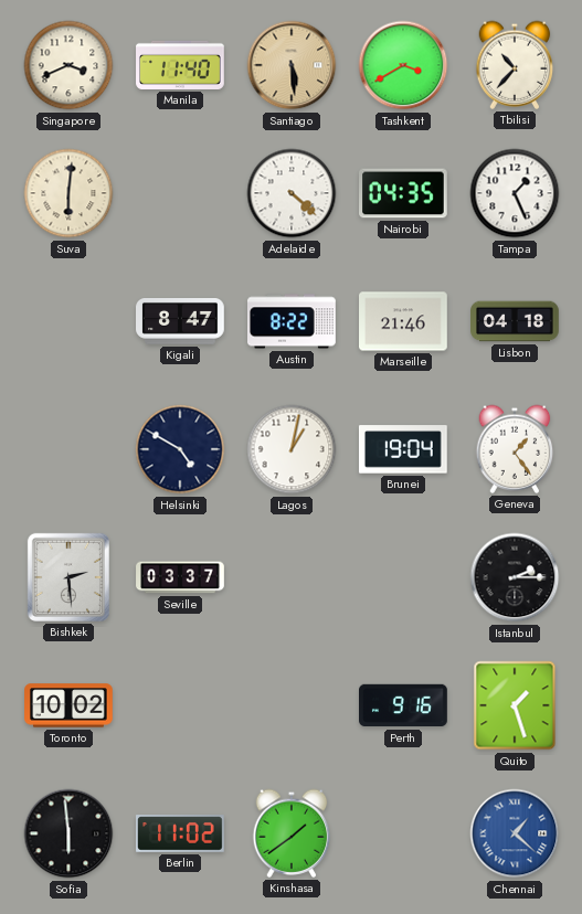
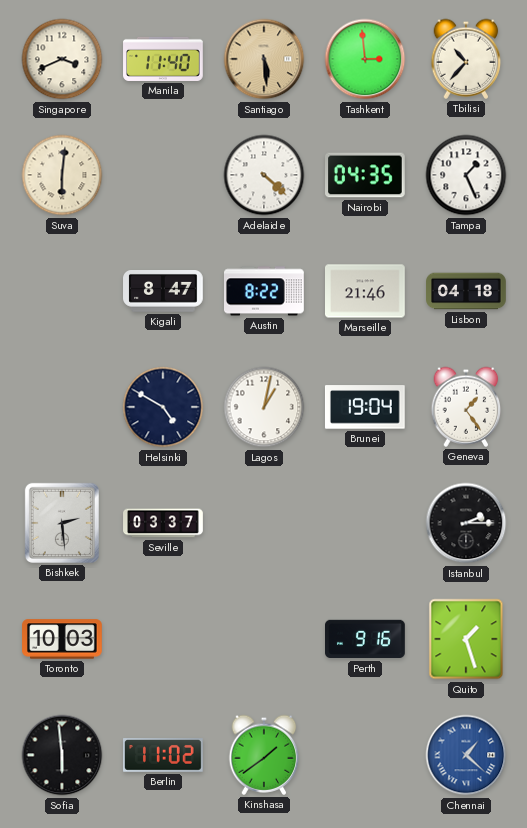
Tashkent: 3:40 -> 2:59 (365, 59)
Toronto: 10:02 -> 10:03 (62, 639)
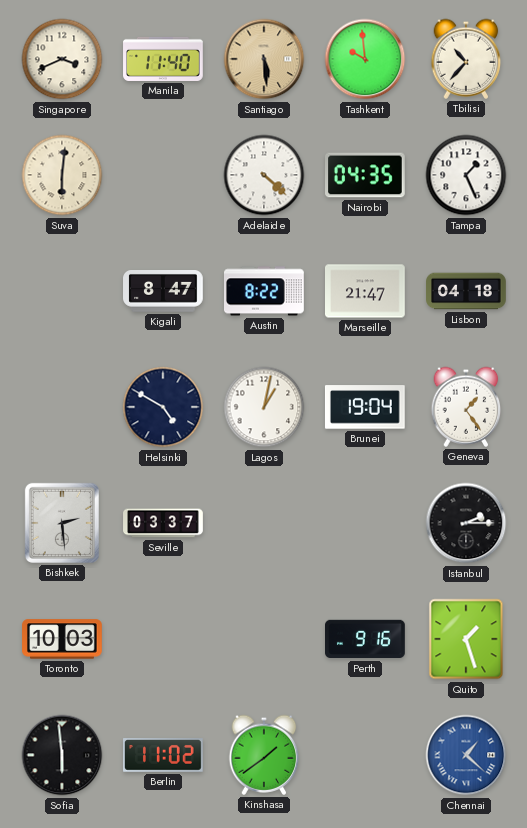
Tashkent: 2:59 -> 9:59 (365, 59)
Marseille: 21:46 -> 21:47 (366, 291)
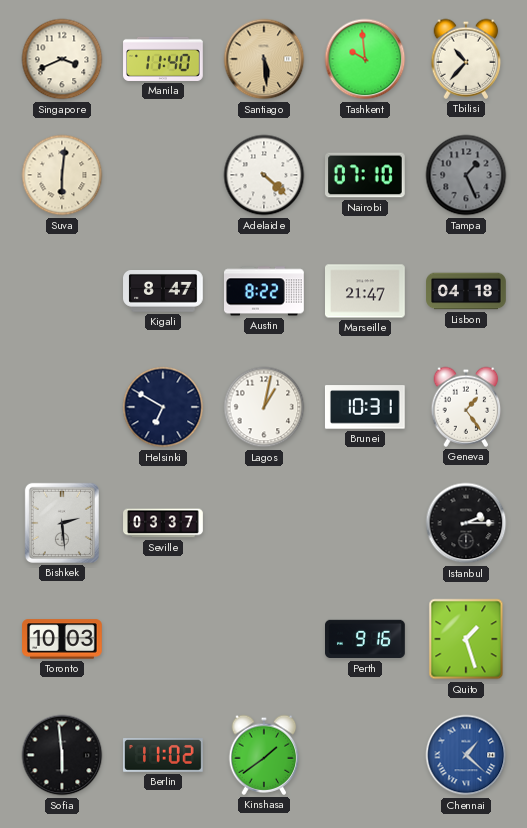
Nairobi: 04:35 -> 07:10 (366, 175)
Tampa dial: white -> grey (466, 175)
Helsinki: 4:50 -> 6:50 (163, 407)
Brunei: 19:04 -> 10:31 (365, 407)
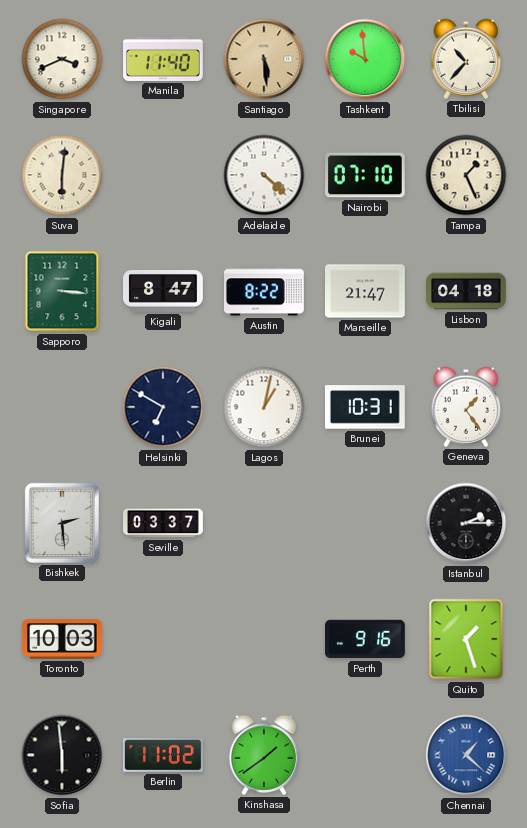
Tampa dial: grey -> cream (466, 175)
Sapporo: none -> 3:16 (62, 291)
